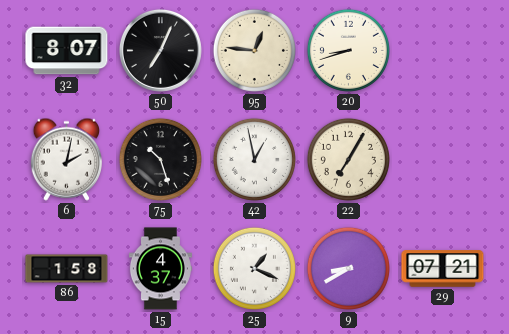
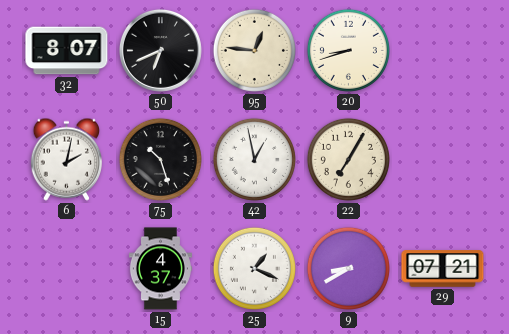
50: 7:04 -> 6:41 (160, 50)
86: 1:58 -> none (67, 269)
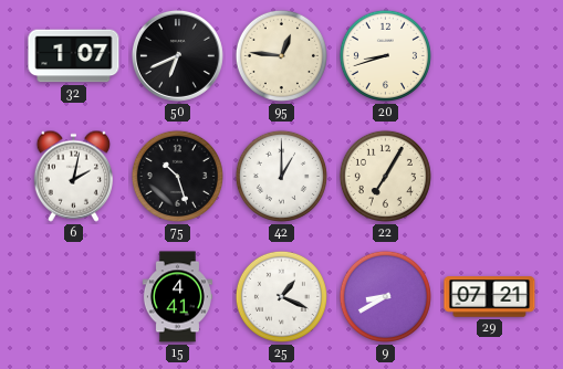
32: 8:07 -> 1:07 (74, 56)
42: 12:58 -> 1:00 (281, 176)
15: 4:37 -> 4:41 (177, 297)
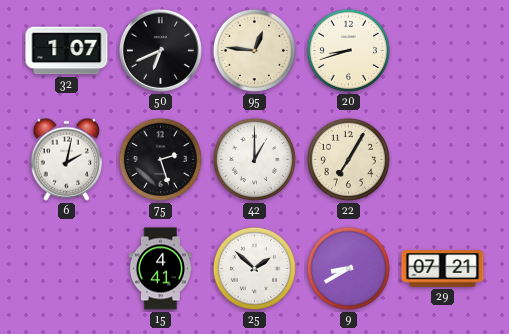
75: 10:27 -> 2:27 (160, 159)
25: 1:19 -> 1:52 (254, 268)
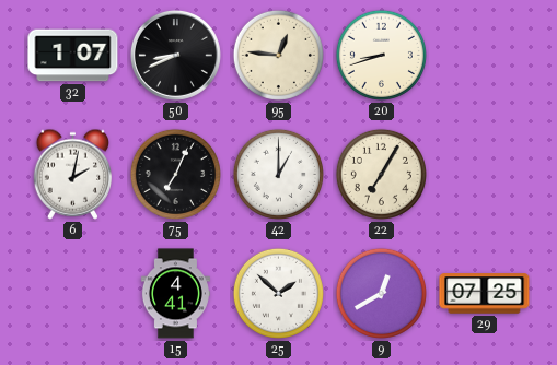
50: 6:41 -> 8:41 (175, 55)
75: 2:27 -> 7:04 (175, 174)
9: 8:40 -> 12:40 (381, 293)
29: 07:21 -> 07:25 (485, 294)
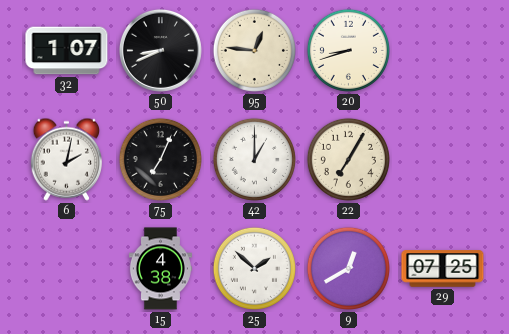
15: 4:41 -> 4:38 (160, 269)
